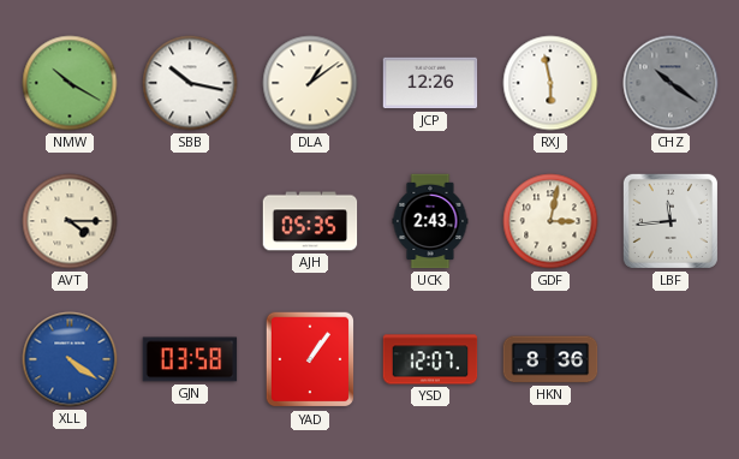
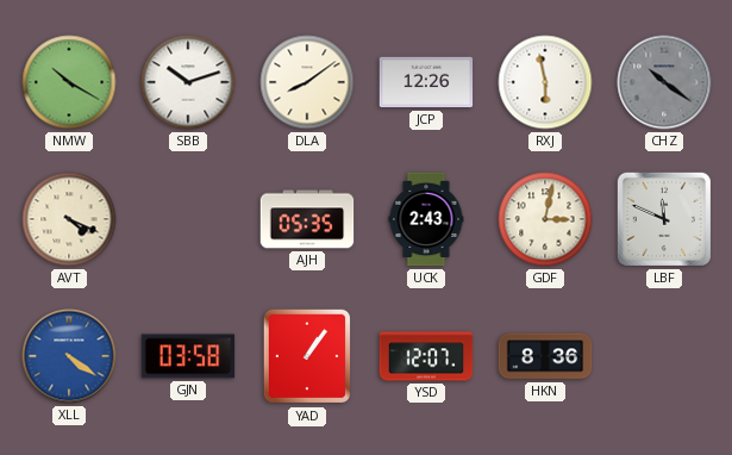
SBB: 10:17 -> 10:12 (188, 82)
DLA: 1:09 -> 8:09 (307, 82)
AVT: 4:15 -> 4:19 (69, 219)
LBF: 11:44 -> 11:49 (664, 219)
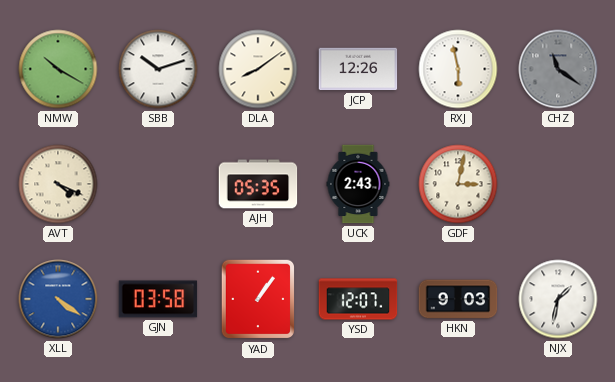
CHZ: 10:21 -> 11:21 (558, 69)
LBF: 11:49 -> none (664, 219)
HKN: 8:36 -> 9:03 (458, 299)
NJX: none -> 1:32 (558, 299)
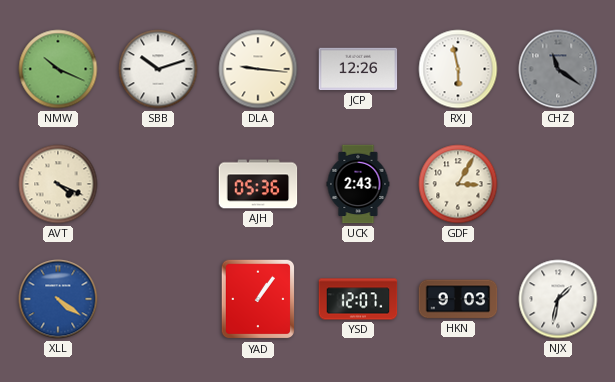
NMW: 10:20 -> 10:19 (58, 69)
DLA: 8:09 -> 9:16 (258, 69)
AJH: 05:35 -> 05:36 (258, 184)
GDF: 3:02 -> 3:05 (458, 184)
GJN: 03:58 -> none (158, 299)
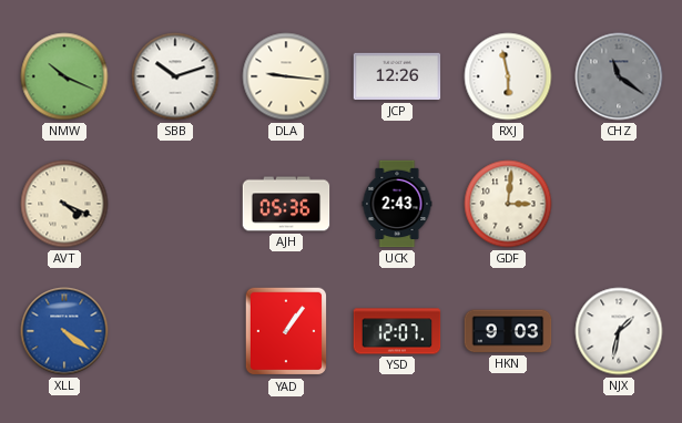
GDF: 3:05 -> 3:01 (508, 204)
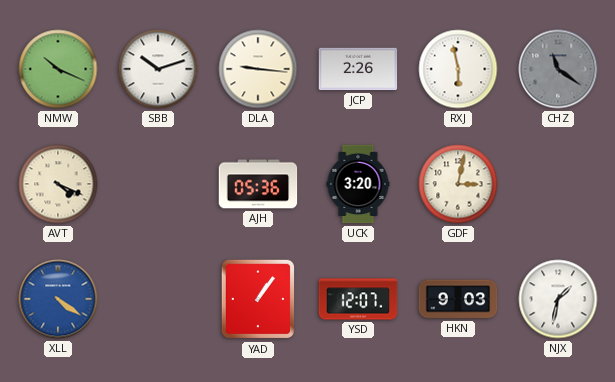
JCP: 12:26 -> 2:26 (358, 69)
UCK: 2:43 -> 3:20 (358, 184)
GDF: 3:01 -> 3:02 (458, 184)
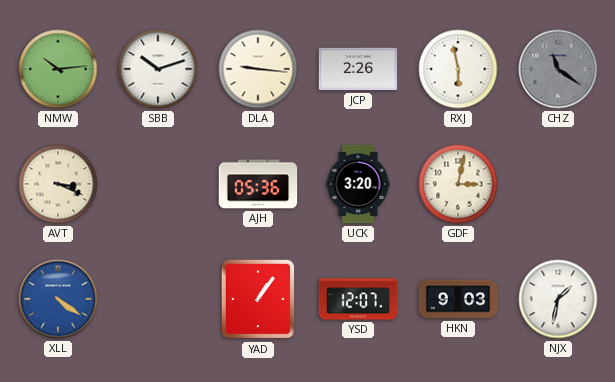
NMW: 10:19 -> 10:14 (58, 69)
AVT: 4:19 -> 3:19 (58, 184)
